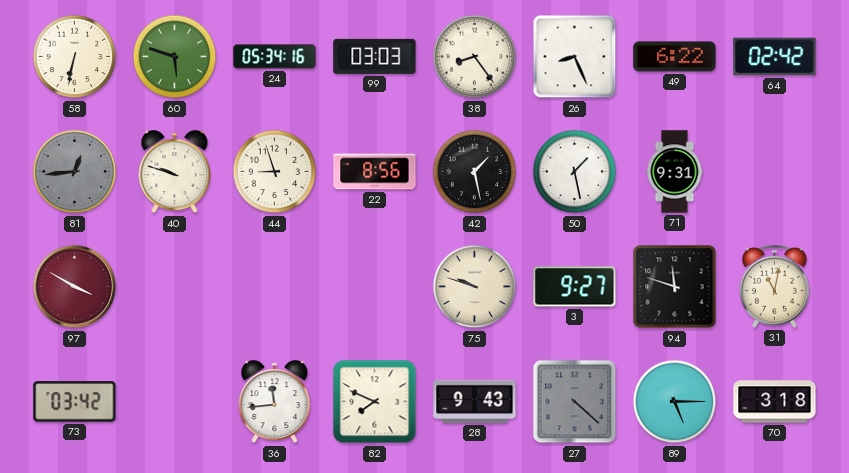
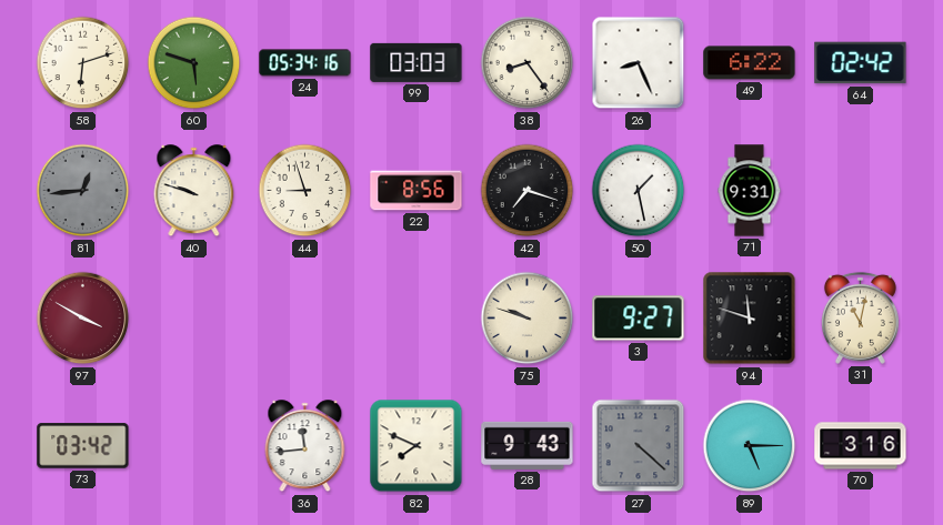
58: 6:32 -> 6:12 (83, 63)
42: 1:28 -> 7:18 (528, 191)
70: 3:18 -> 3:16 (861, 446)
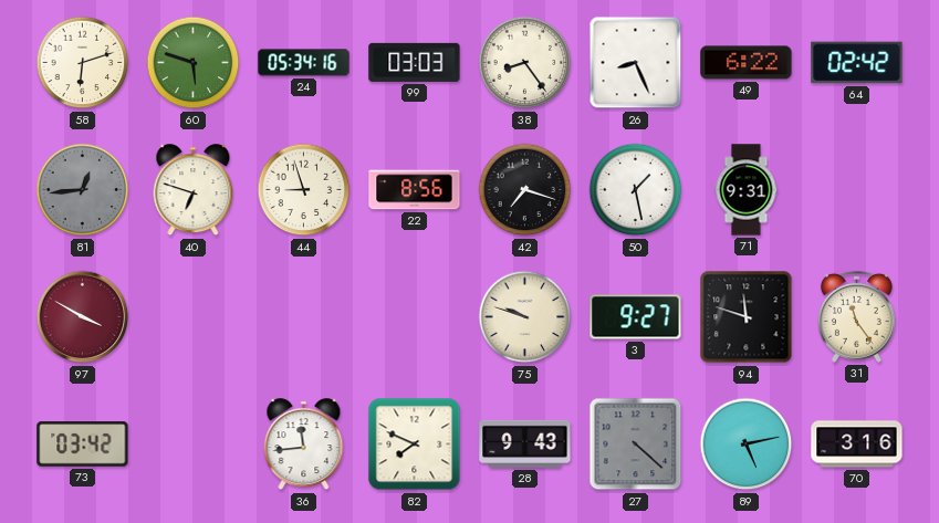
40: 9:48 -> 6:48 (194, 190)
31: 11:02 -> 11:24 (856, 316)
89: 5:15 -> 5:13 (747, 444)
